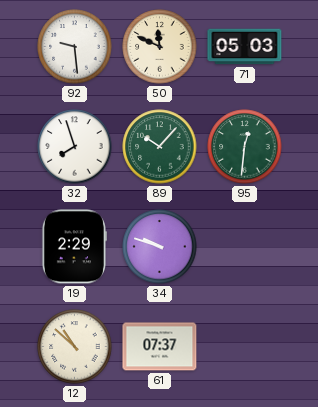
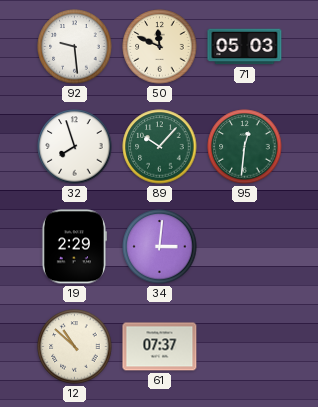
34: 9:48 -> 3:01 (160, 247)
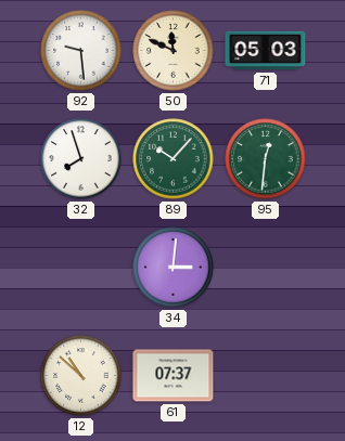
19: 2:29 -> none (74, 247)
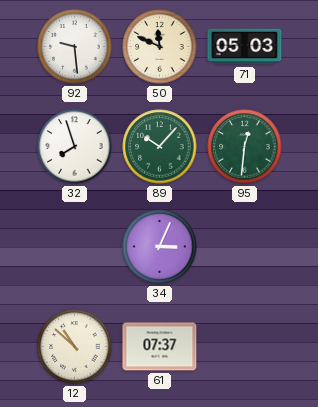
34: 3:01 -> 3:04 (160, 247)
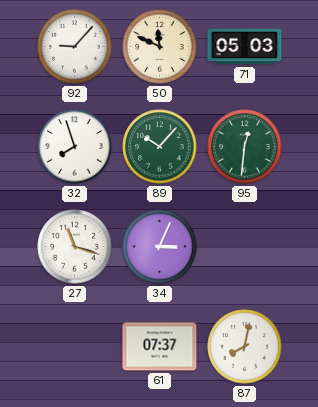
92: 9:29 -> 9:07 (75, 47)
27: none -> 11:18 (75, 247)
12: 10:52 -> none (75, 347)
87: none -> 8:02 (245, 347)
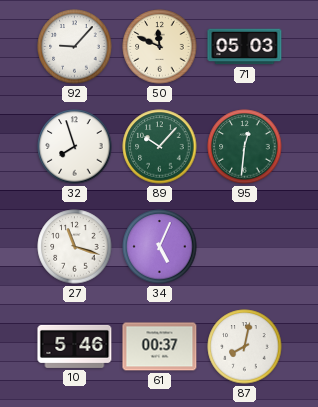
34: 3:04 -> 5:04 (160, 247)
10: none -> 5:46 (75, 346)
61: 07:37 -> 00:37 (160, 347)
